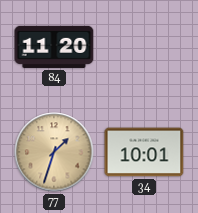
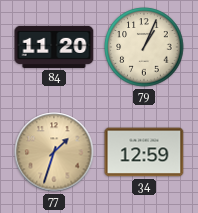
79: none -> 1:04 (144, 47)
34: 10:01 -> 12:59 (144, 152)
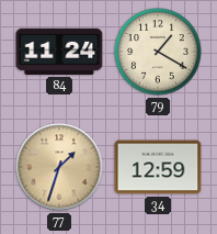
84: 11:20 -> 11:24 (59, 52)
79: 1:04 -> 1:20 (158, 52)
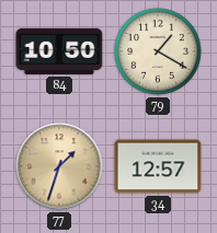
84: 11:24 -> 10:50 (59, 51)
34: 12:59 -> 12:57 (158, 166)
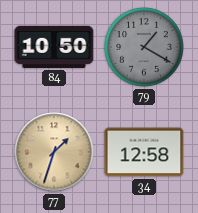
79 dial: cream -> grey (144, 47)
34: 12:57 -> 12:58 (144, 152)
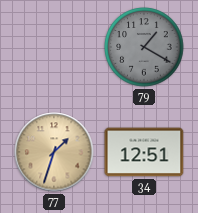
84: 10:50 -> none (54, 47)
34: 12:58 -> 12:51 (144, 152)
